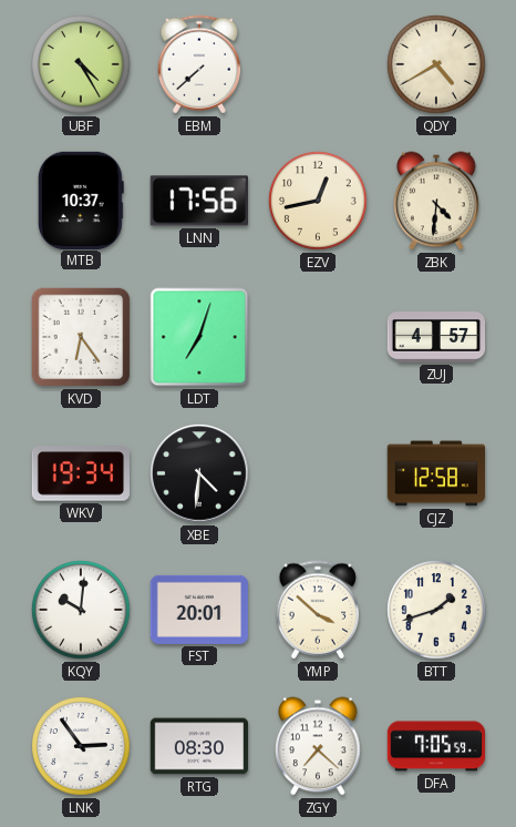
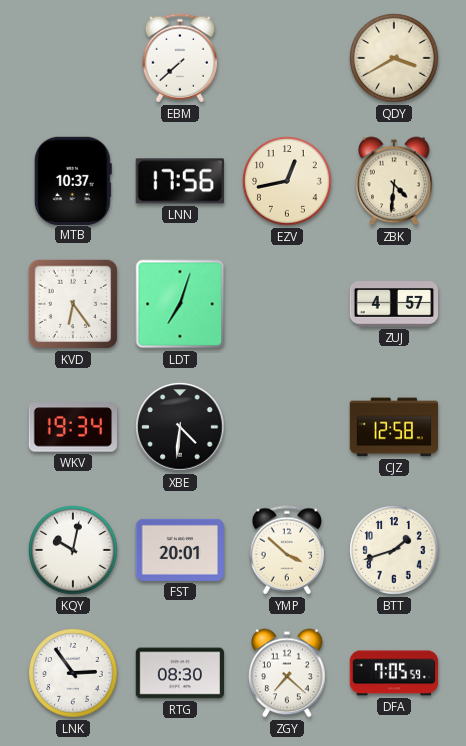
UBF: 4:25 -> none (81, 64)
QDY: 4:40 -> 3:40 (394, 58)
KQY: 10:01 -> 10:02 (73, 550)
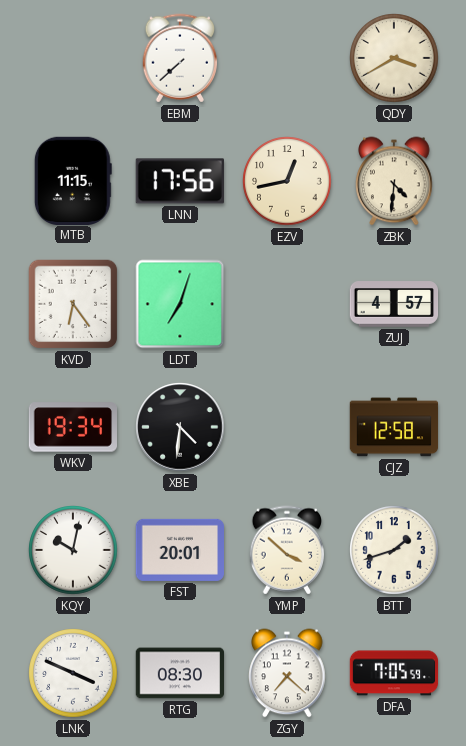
MTB: 10:37 -> 11:15 (73, 180)
LNK: 2:54 -> 3:49 (73, 673)
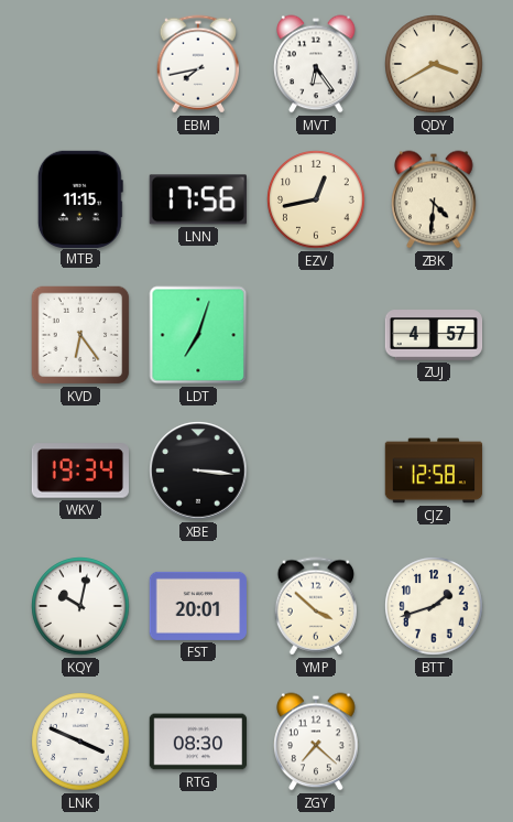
EBM: 7:38 -> 7:43 (198, 64)
MVT: none -> 6:24 (316, 64)
XBE: 4:31 -> 3:16 (198, 471)
DFA: 7:05 -> none (394, 673)
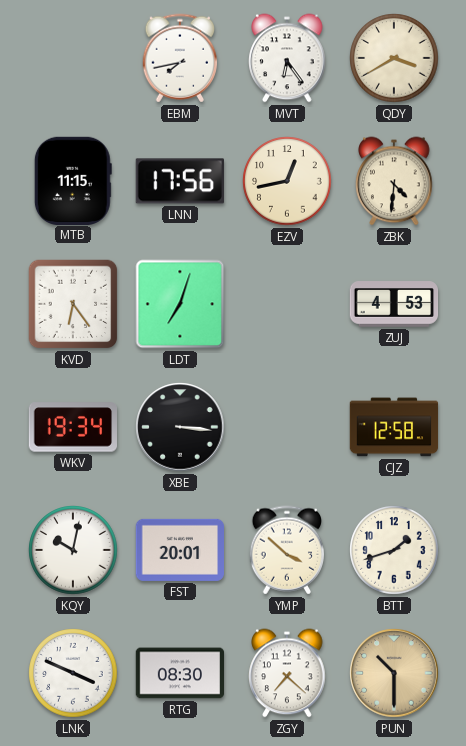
ZUJ: 4:57 -> 4:53 (394, 304)
PUN: none -> 10:30 (394, 673)
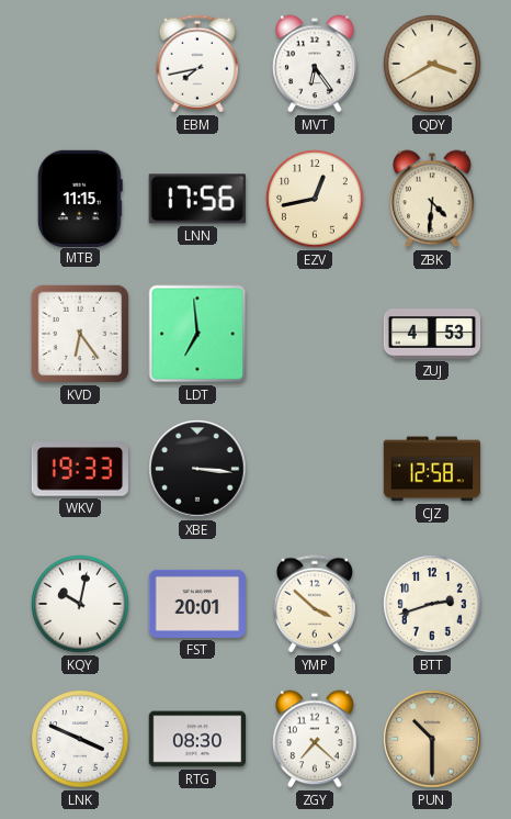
LDT: 7:03 -> 6:59 (197, 334)
WKV: 19:34 -> 19:33 (79, 469)
BTT: 1:42 -> 2:42 (432, 604)
